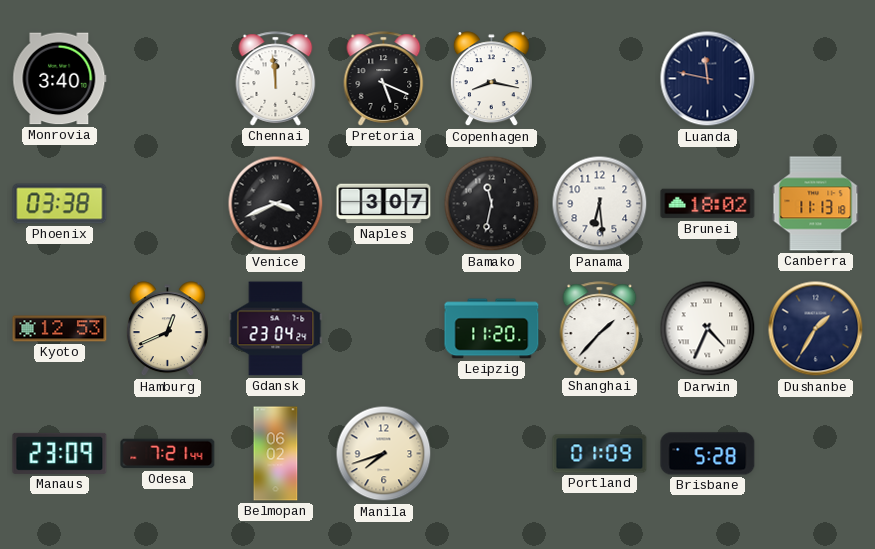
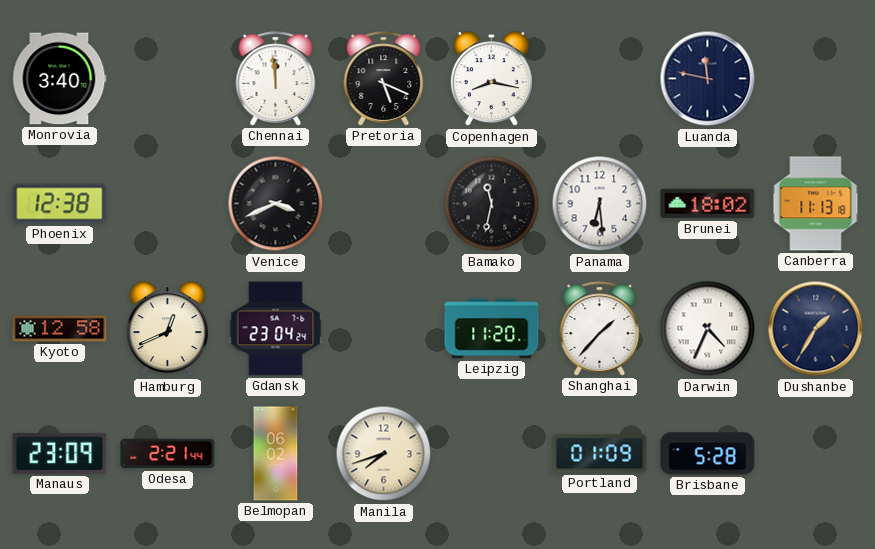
Phoenix: 03:38 -> 12:38 (60, 204)
Naples: 3:07 -> none (384, 204)
Kyoto: 12:53 -> 12:58 (60, 329)
Odesa: 7:21 -> 2:21 (168, 454)
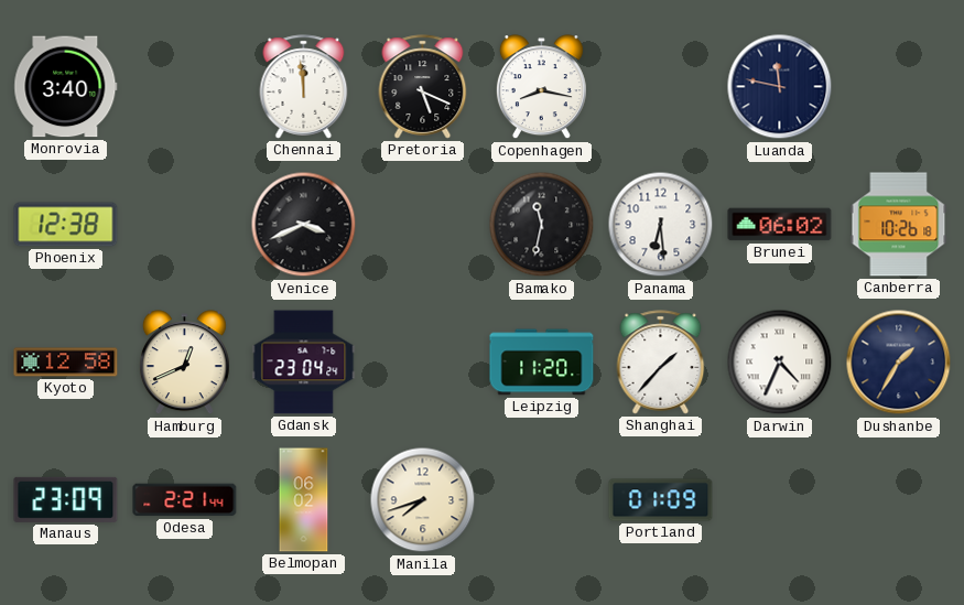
Brunei: 18:02 -> 06:02 (780, 225)
Canberra: 11:13 -> 10:26 (899, 225)
Brisbane: 5:28 -> none (708, 454)
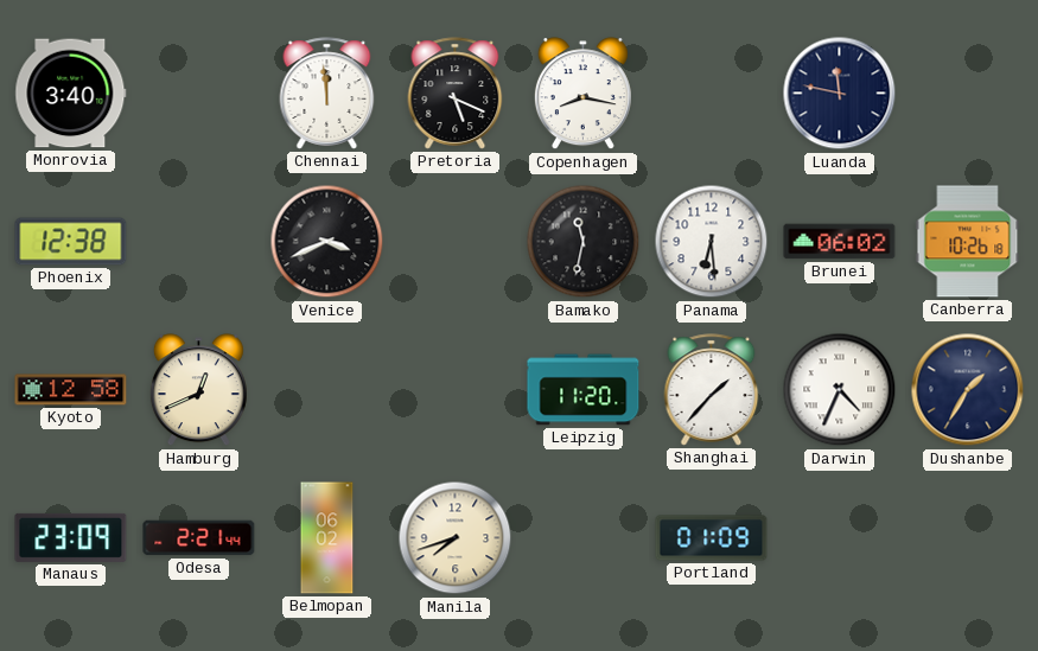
Gdansk: 23:04 -> none (304, 363)
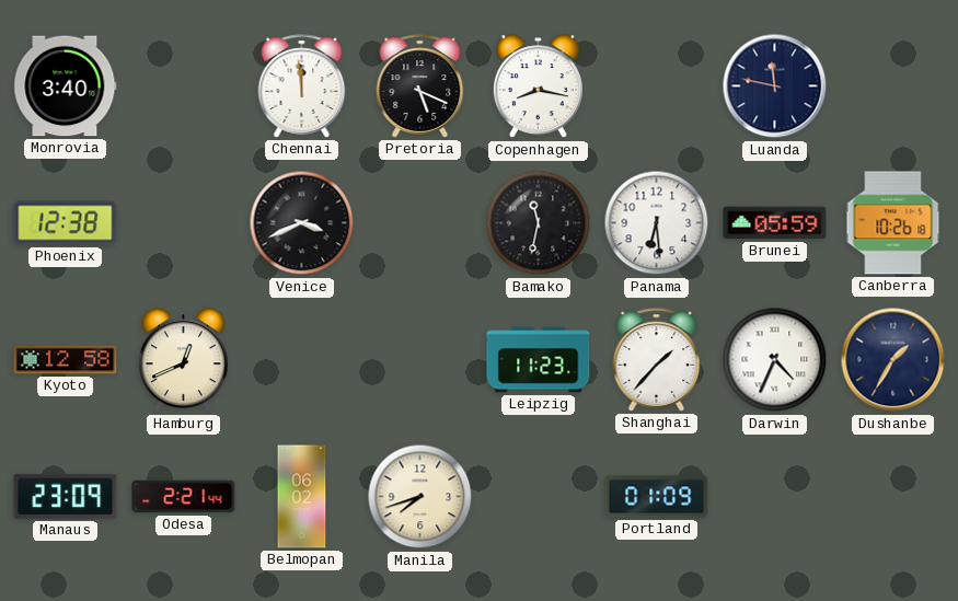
Brunei: 06:02 -> 05:59 (775, 223)
Leipzig: 11:20 -> 11:23 (539, 360)
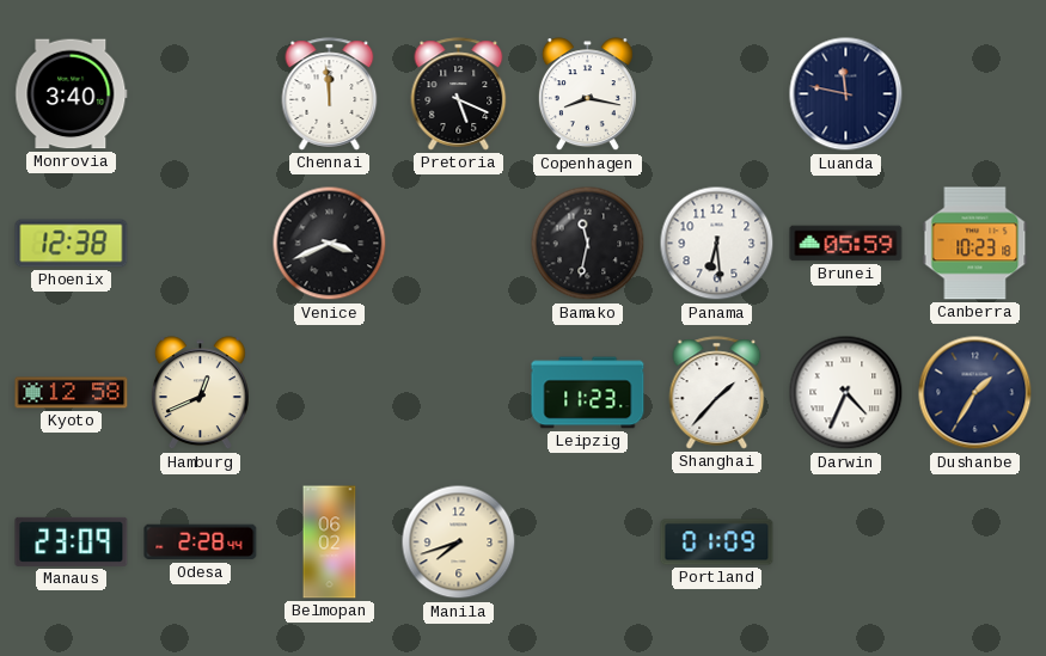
Canberra: 10:26 -> 10:23 (975, 244)
Odesa: 2:21 -> 2:28 (201, 542)
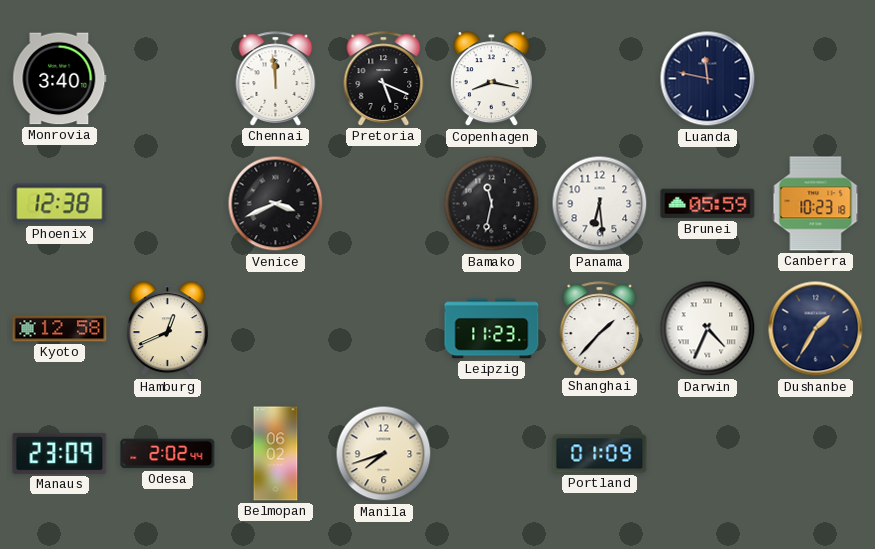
Odesa: 2:28 -> 2:02 (168, 454)
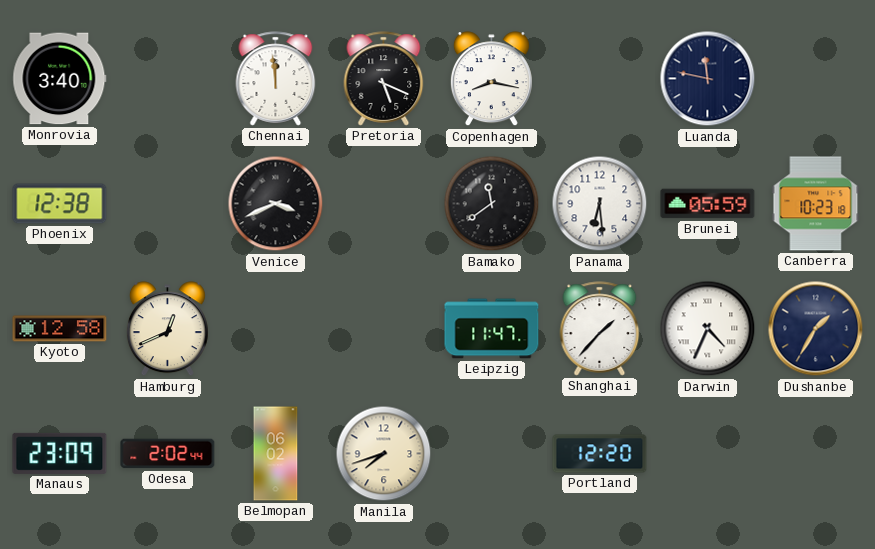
Bamako: 11:32 -> 11:39 (492, 204)
Leipzig: 11:23 -> 11:47 (492, 329)
Portland: 01:09 -> 12:20 (600, 454)
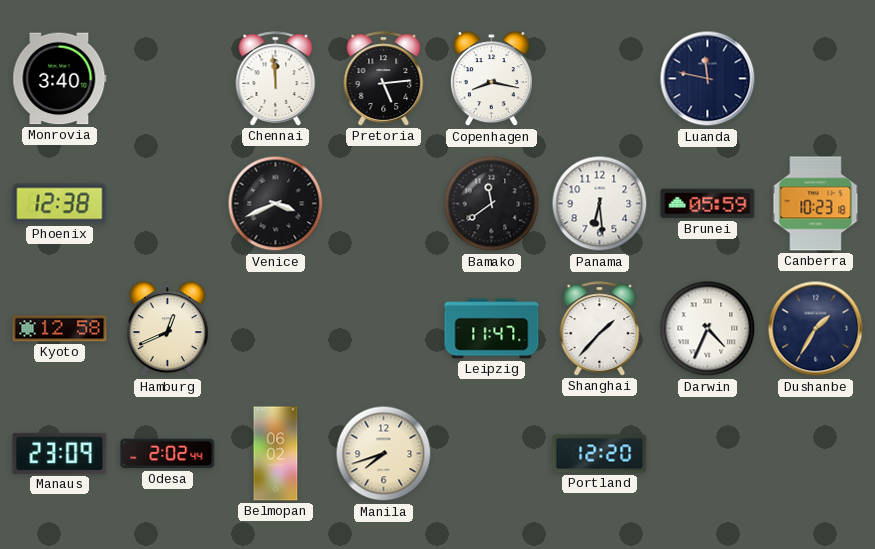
Pretoria: 5:19 -> 5:14 (384, 79)
